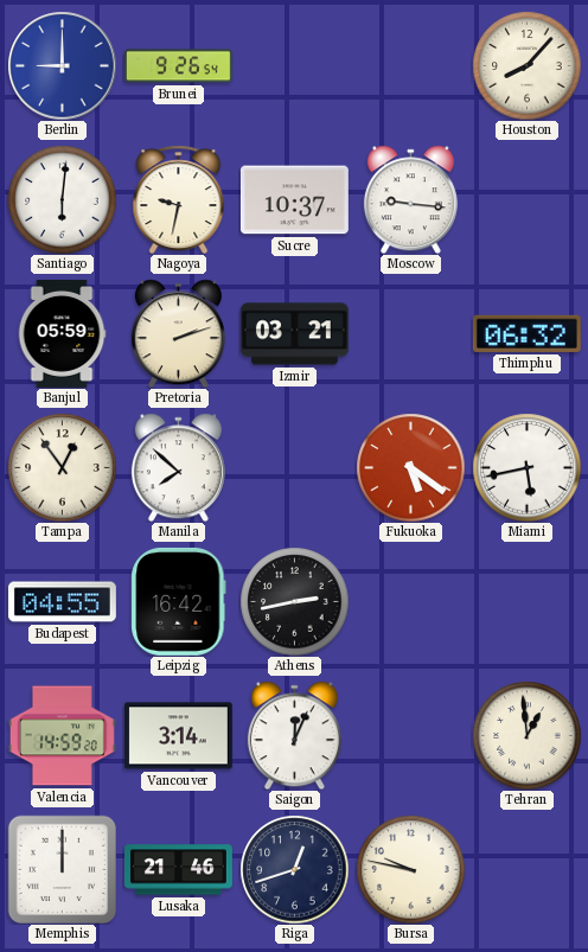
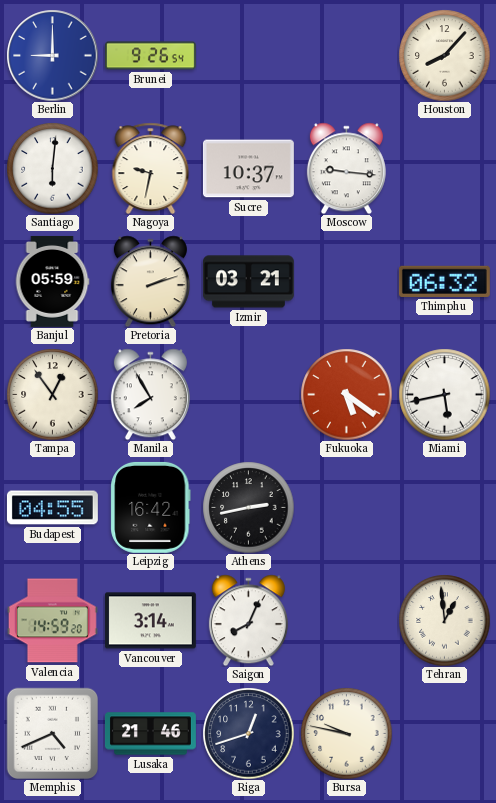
Manila: 7:52 -> 7:55 (150, 394)
Saigon: 12:04 -> 8:04 (248, 620)
Memphis: 12:00 -> 4:41 (52, 733)
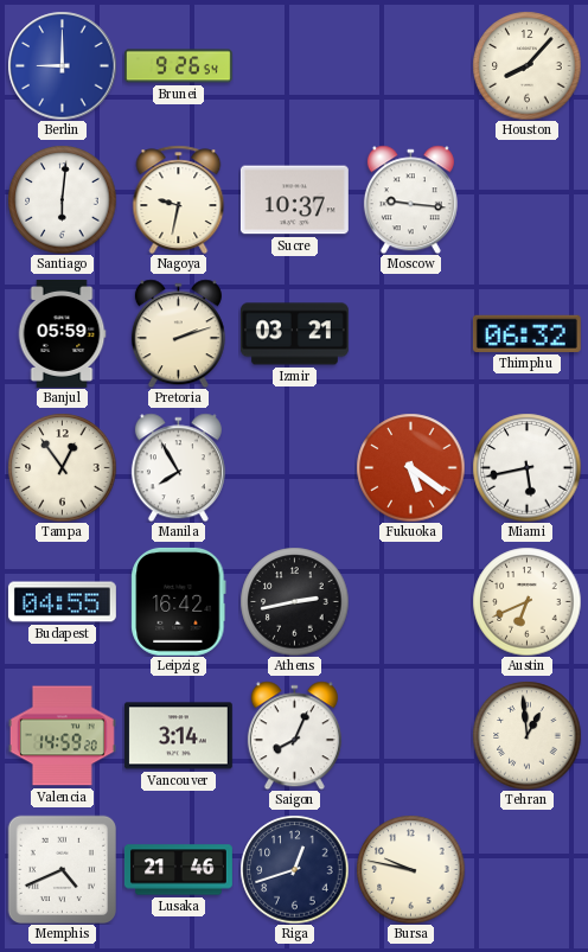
Austin: none -> 6:41 (526, 601)
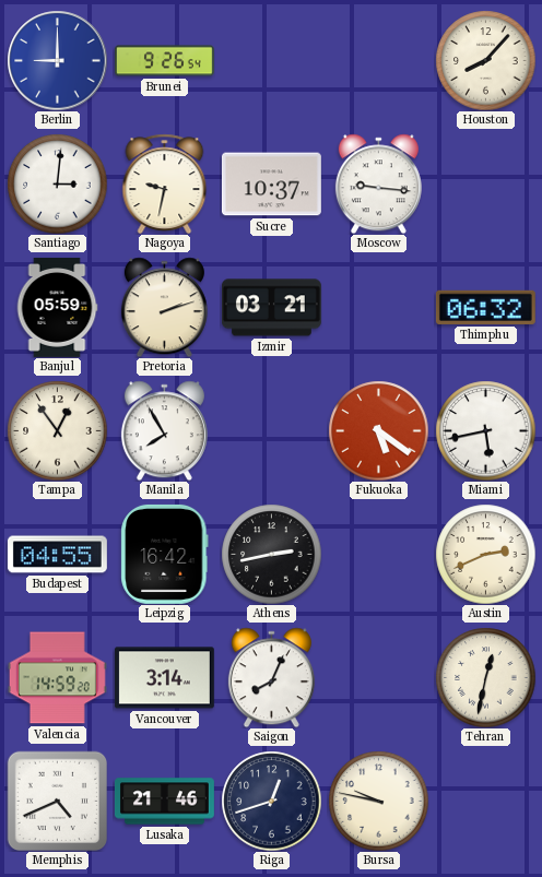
Santiago: 6:01 -> 3:01 (57, 183)
Austin: 6:41 -> 2:41 (485, 554)
Tehran: 12:59 -> 12:32 (485, 677)
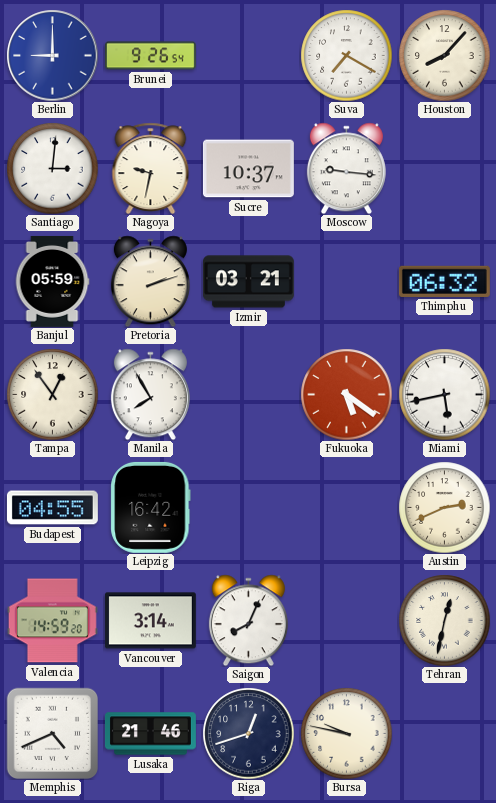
Suva: none -> 7:20 (346, 55)
Athens: 2:43 -> none (271, 554)
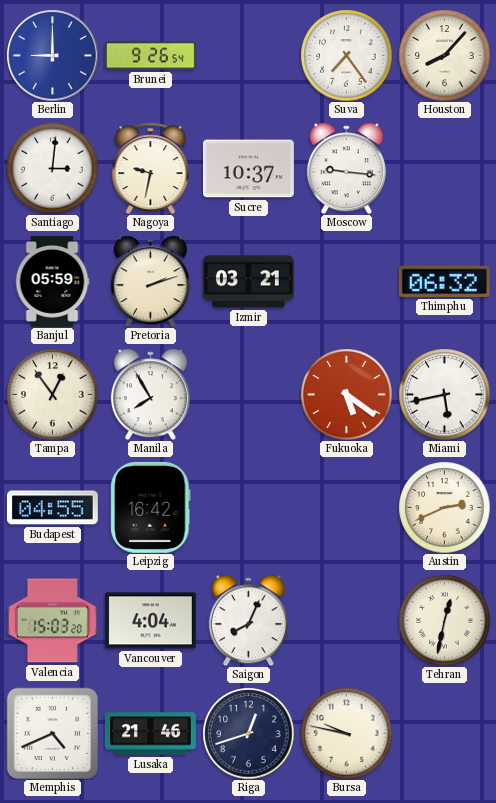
Suva: 7:20 -> 7:24 (346, 55)
Valencia: 14:59 -> 15:03 (52, 621)
Vancouver: 3:14 -> 4:04 (150, 621)
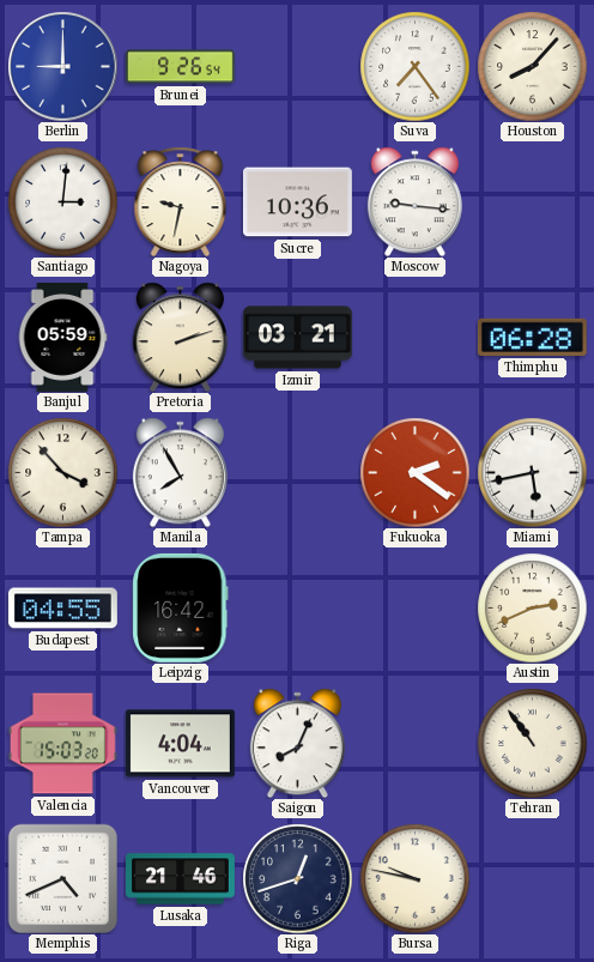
Sucre: 10:37 -> 10:36 (297, 202)
Thimphu: 06:32 -> 06:28 (532, 337)
Tampa: 12:54 -> 3:53 (62, 472)
Fukuoka: 5:21 -> 2:21 (414, 472)
Tehran: 12:32 -> 10:54 (532, 743)
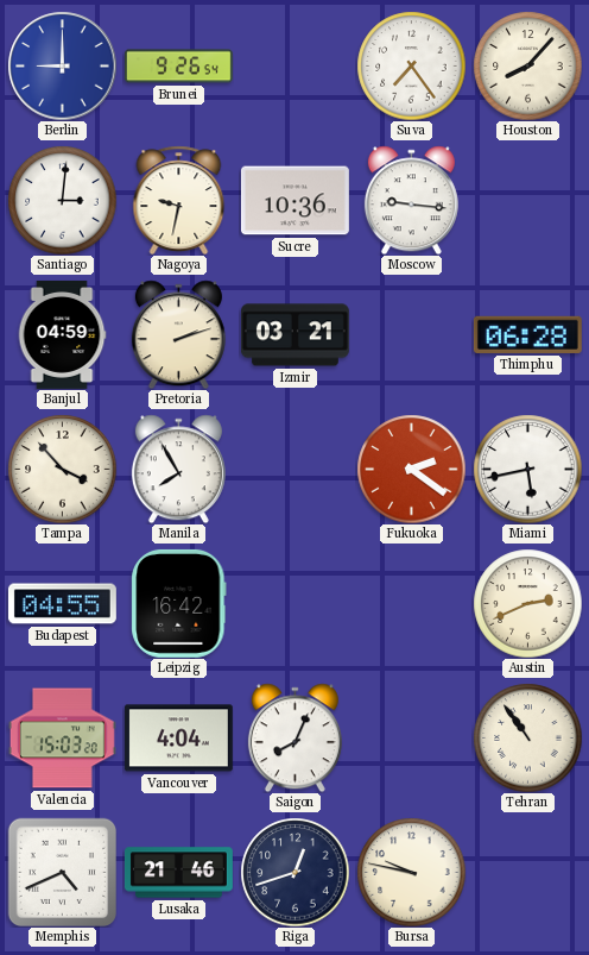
Banjul: 05:59 -> 04:59 (62, 334)
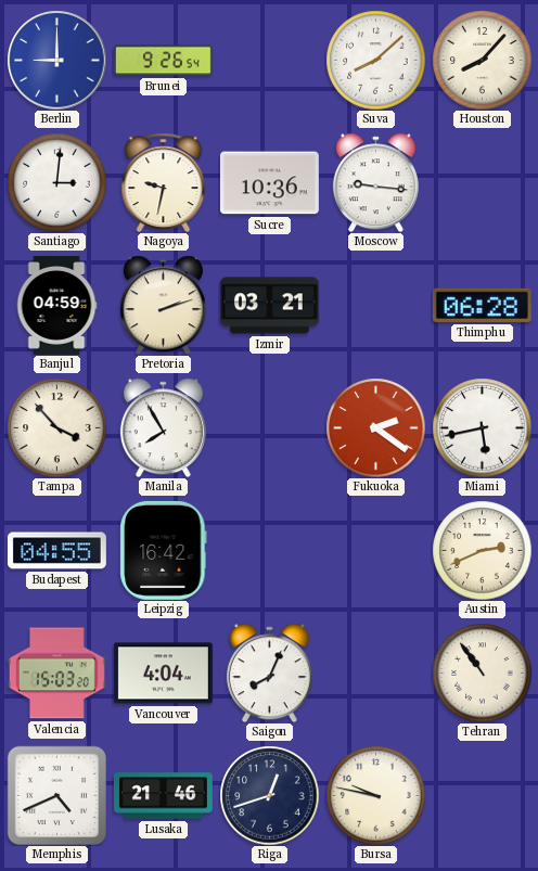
Suva: 7:24 -> 8:08 (375, 60)
